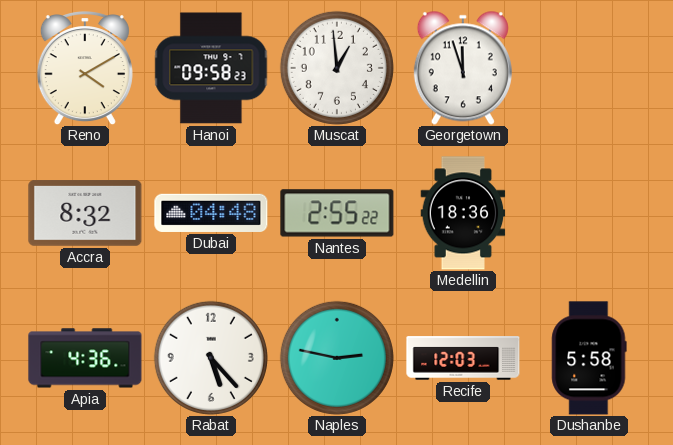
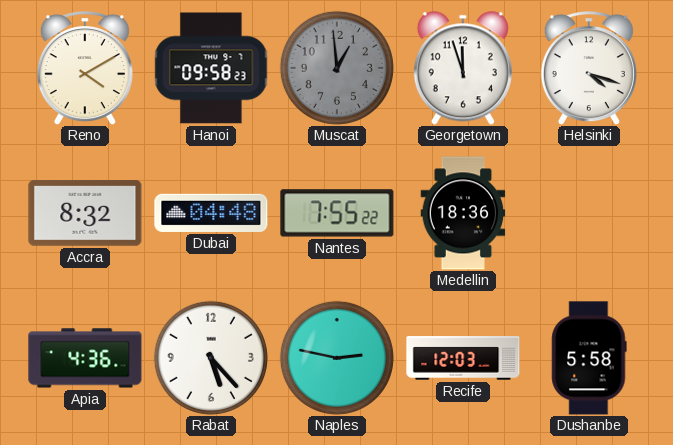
Muscat dial: white -> grey (337, 68)
Helsinki: none -> 4:18 (589, 68)
Nantes: 2:55 -> 7:55 (337, 213)
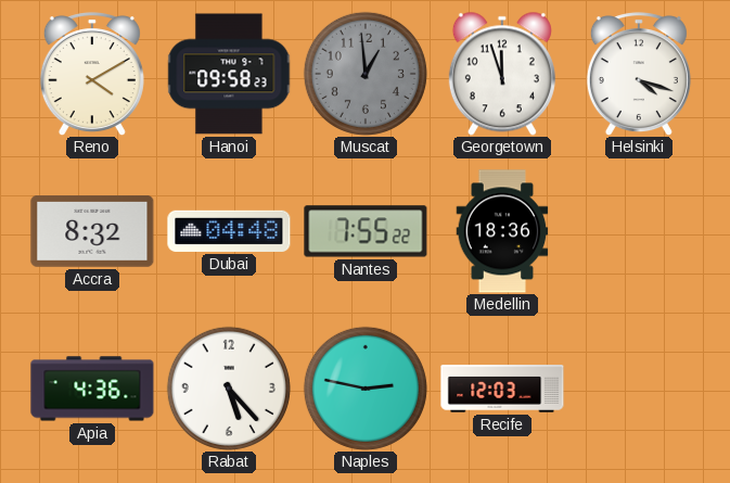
Dushanbe: 5:58 -> none (589, 358)
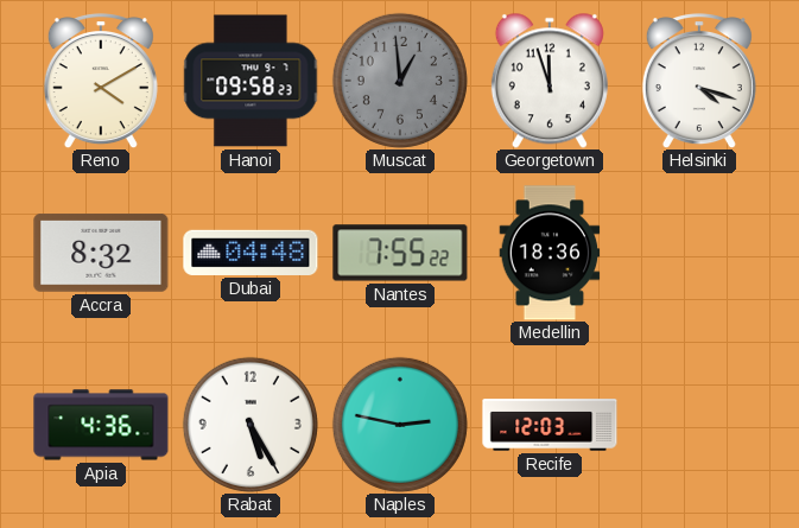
Rabat: 5:23 -> 5:25 (251, 425)
